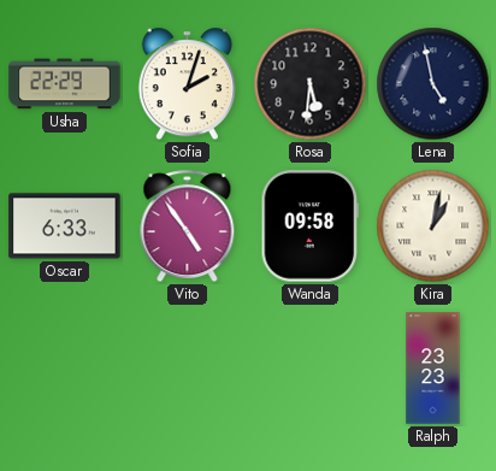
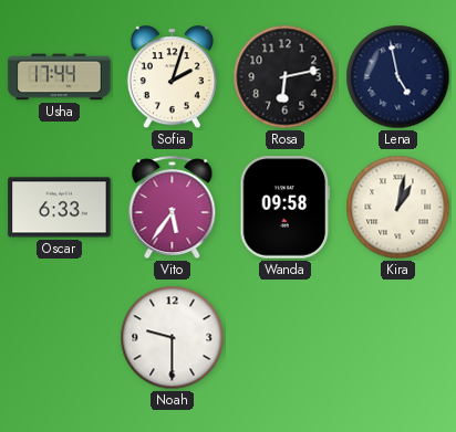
Usha: 22:29 -> 17:44 (60, 77)
Rosa: 5:31 -> 6:13 (286, 77)
Vito: 4:54 -> 5:36 (173, 208)
Noah: none -> 9:30 (173, 338)
Ralph: 23:23 -> none (433, 369)
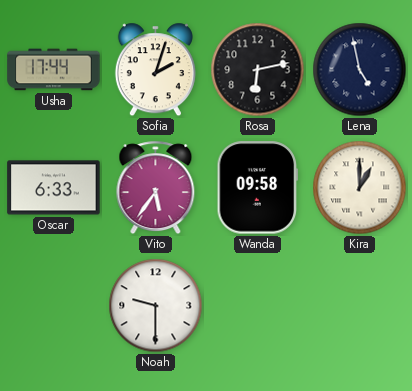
Kira: 1:02 -> 1:00 (360, 188)
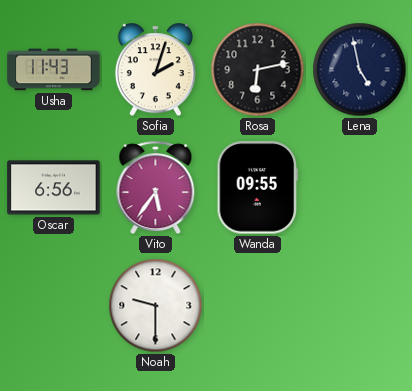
Usha: 17:44 -> 11:43 (54, 70)
Oscar: 6:33 -> 6:56 (54, 188)
Wanda: 09:58 -> 09:55 (258, 188)
Kira: 1:00 -> none (360, 188)
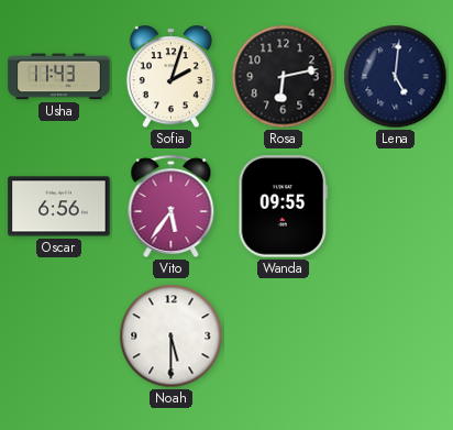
Lena: 4:58 -> 5:01 (396, 77)
Noah: 9:30 -> 5:30 (172, 337)
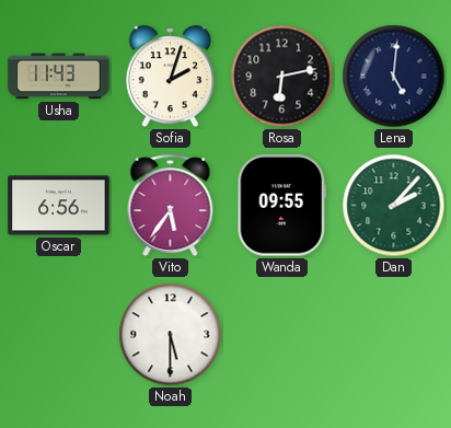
Dan: none -> 2:07 (394, 206)
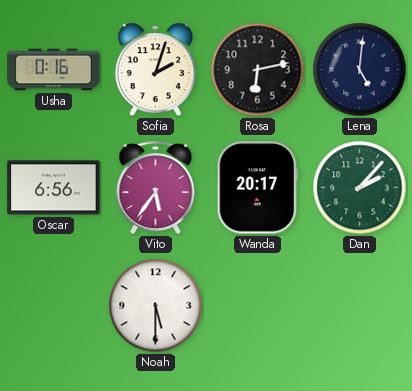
Usha: 11:43 -> 0:16 (54, 70)
Wanda: 09:55 -> 20:17 (258, 188)
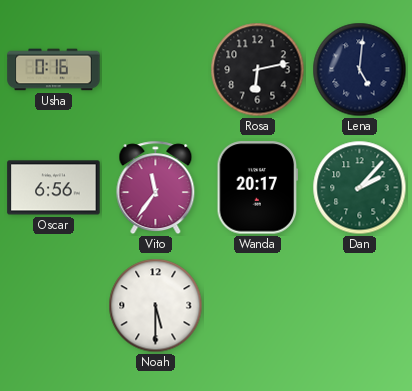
Sofia: 2:03 -> none (155, 70)
Vito: 5:36 -> 11:36 (156, 188)
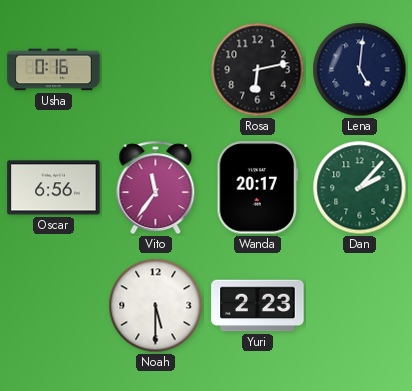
Yuri: none -> 2:23 (258, 306)
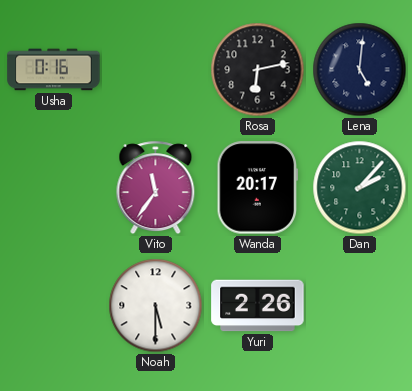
Oscar: 6:56 -> none (54, 188)
Yuri: 2:23 -> 2:26 (258, 306)
